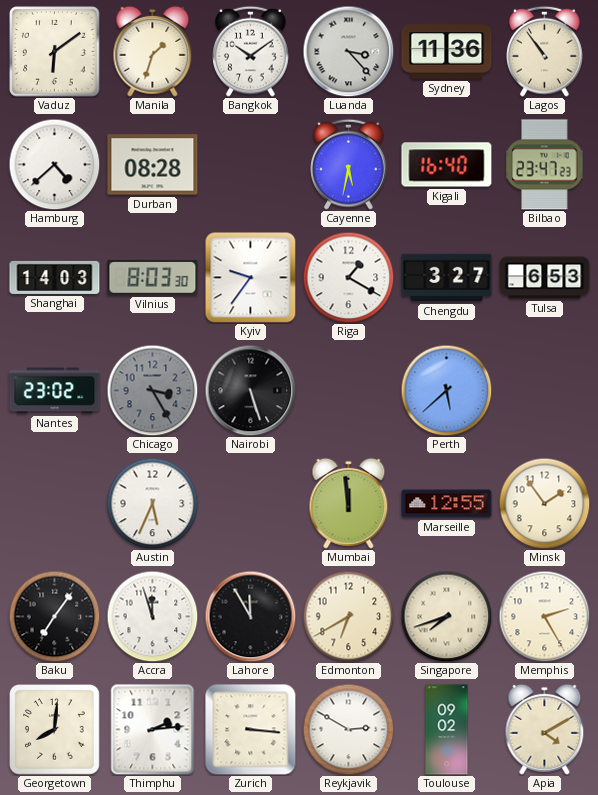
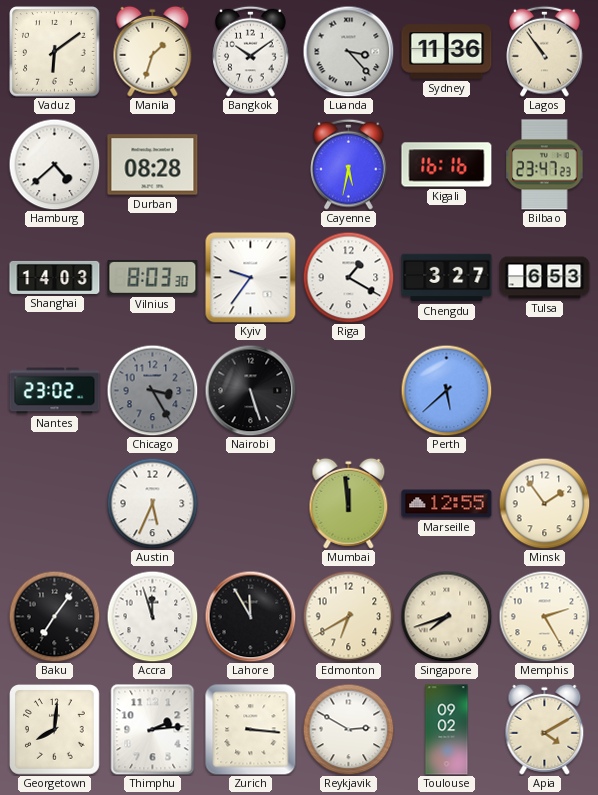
Kigali: 16:40 -> 16:16 (447, 165)
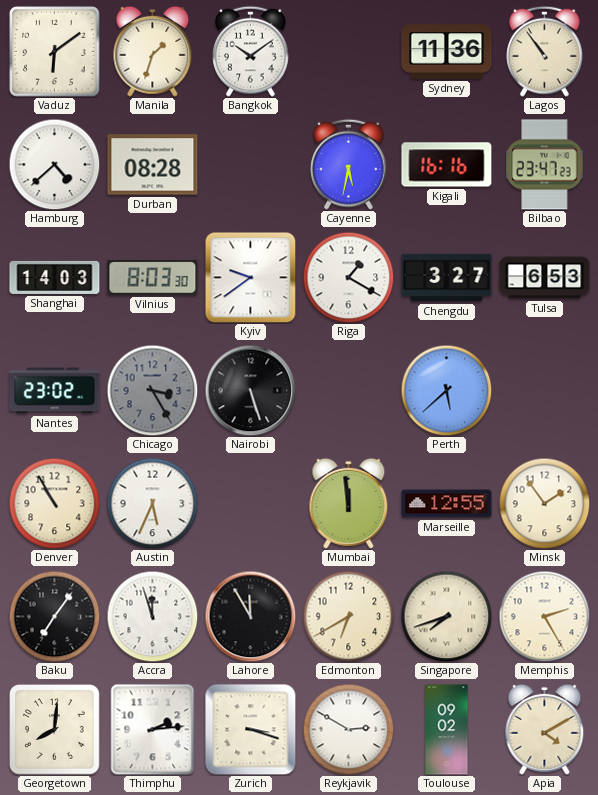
Luanda: 3:23 -> none (348, 51)
Kyiv: 9:36 -> 9:39 (250, 277)
Denver: none -> 10:55 (54, 503)
Zurich: 3:16 -> 3:18 (251, 730)
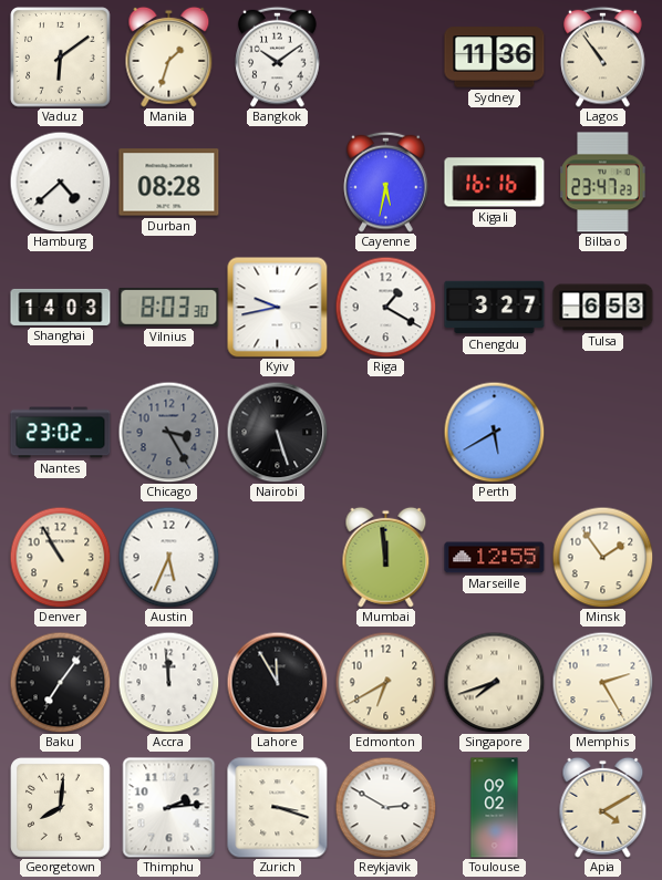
Kyiv: 9:39 -> 9:43 (277, 307)
Perth: 5:38 -> 5:40 (494, 432)
Accra: 11:57 -> 11:59 (168, 682)
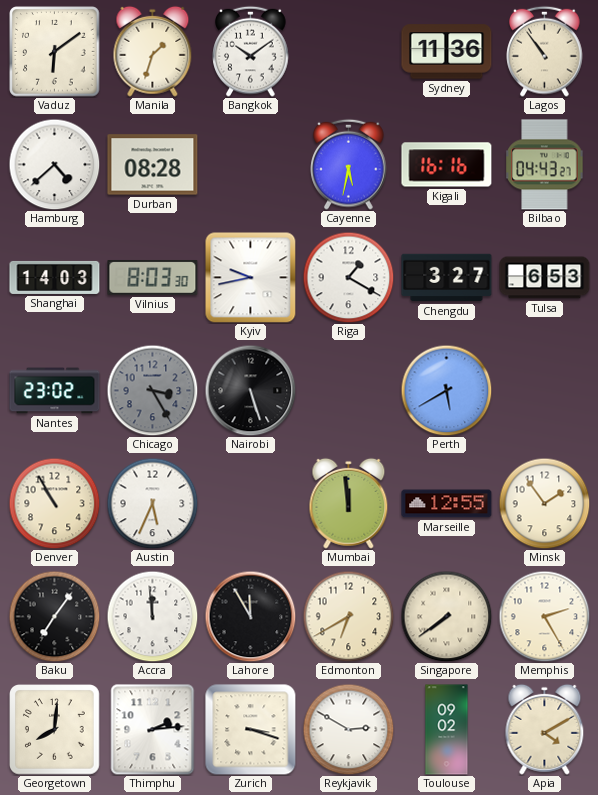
Bilbao: 23:47 -> 04:43 (545, 165)
Singapore: 7:42 -> 7:39 (446, 616)
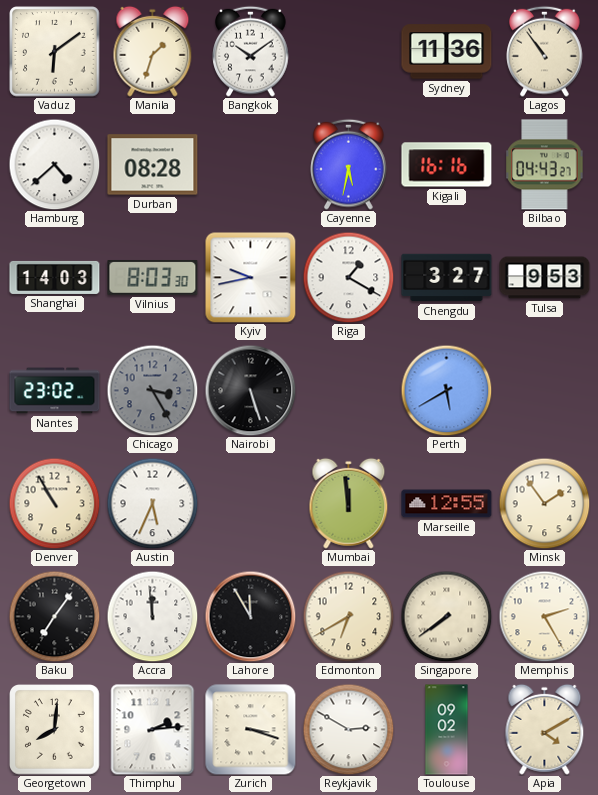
Tulsa: 6:53 -> 9:53 (545, 278)
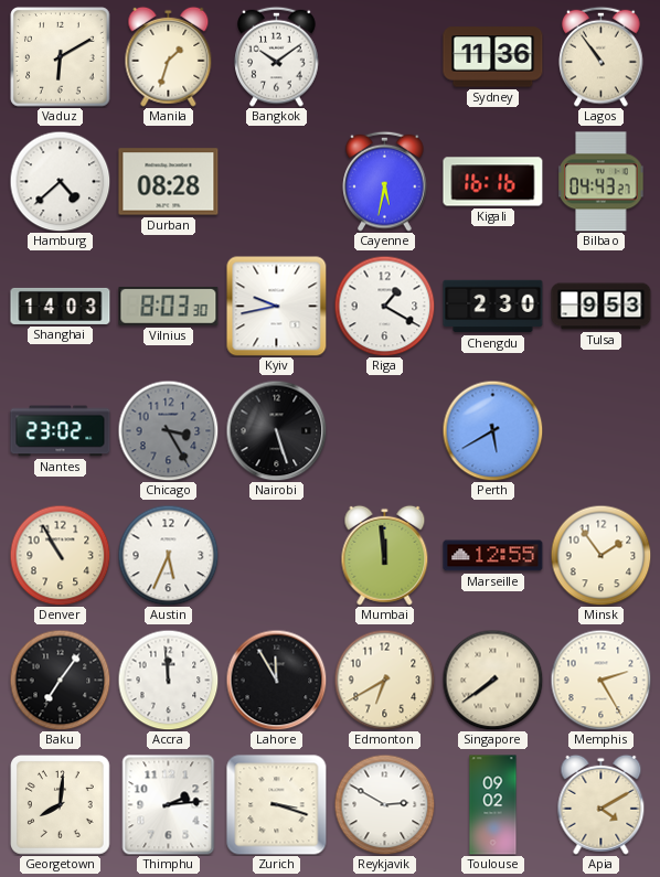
Vaduz: 6:09 -> 6:10 (61, 57)
Chengdu: 3:27 -> 2:30 (493, 307)
